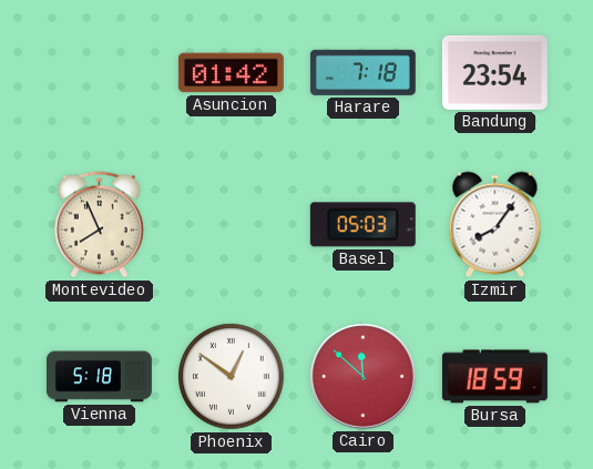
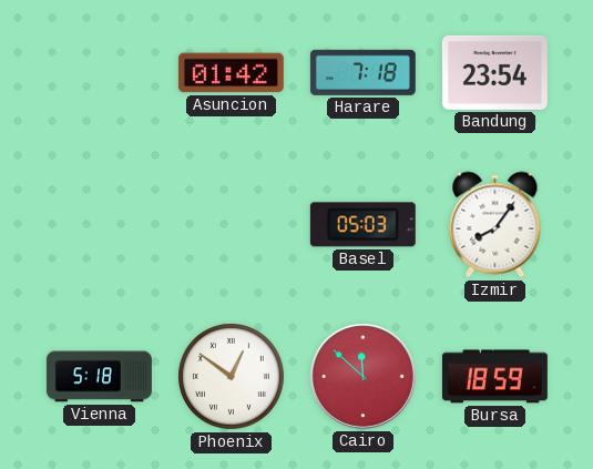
Montevideo: 7:56 -> none (99, 225)
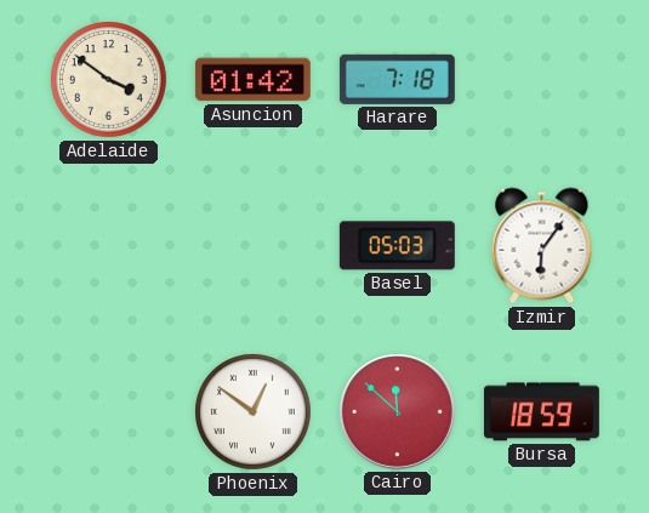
Adelaide: none -> 3:51 (109, 80)
Bandung: 23:54 -> none (494, 72)
Izmir: 8:06 -> 6:06 (542, 246)
Vienna: 5:18 -> none (99, 377)
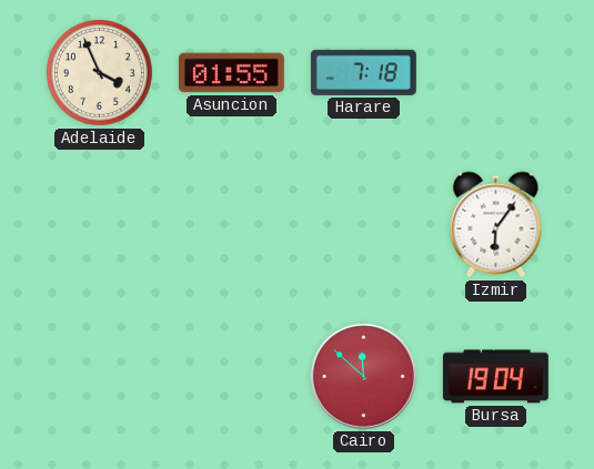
Adelaide: 3:51 -> 3:56 (100, 73)
Asuncion: 01:42 -> 01:55 (231, 73)
Basel: 05:03 -> none (397, 246)
Phoenix: 12:51 -> none (254, 412)
Bursa: 18:59 -> 19:04 (495, 377)
